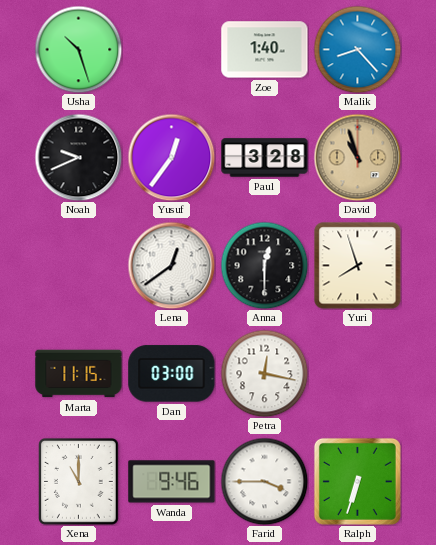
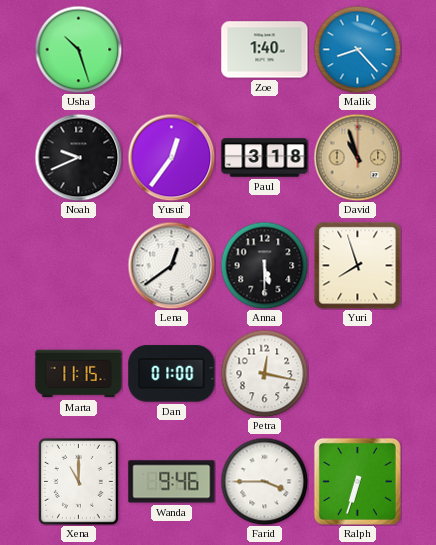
Paul: 3:28 -> 3:18 (265, 158)
Anna: 12:30 -> 5:30 (264, 265)
Dan: 03:00 -> 01:00 (172, 374)
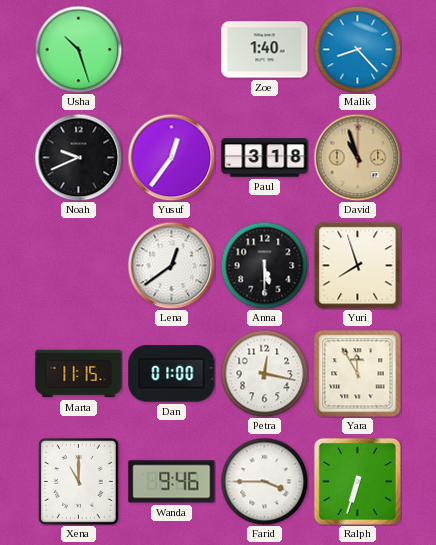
Yara: none -> 11:55 (358, 374)
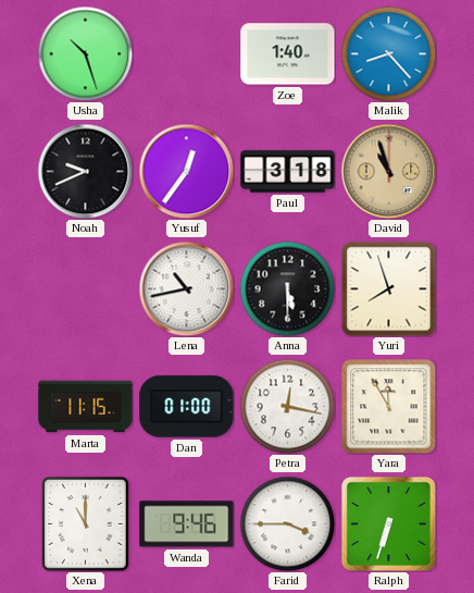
Lena: 12:39 -> 10:43 (186, 288)
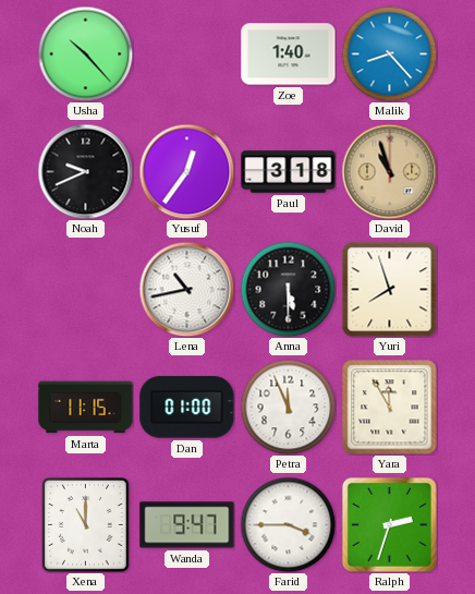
Usha: 10:27 -> 10:23 (85, 53)
Petra: 12:17 -> 11:56 (288, 407)
Wanda: 9:46 -> 9:47 (187, 525)
Ralph: 6:33 -> 2:33 (389, 524)
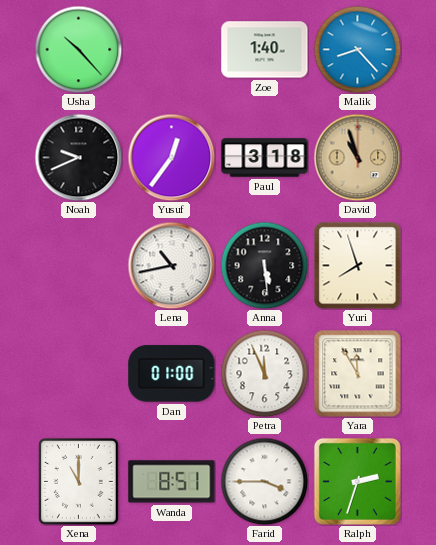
Anna: 5:30 -> 5:29 (264, 265)
Marta: 11:15 -> none (86, 408)
Wanda: 9:47 -> 8:51 (172, 482)
